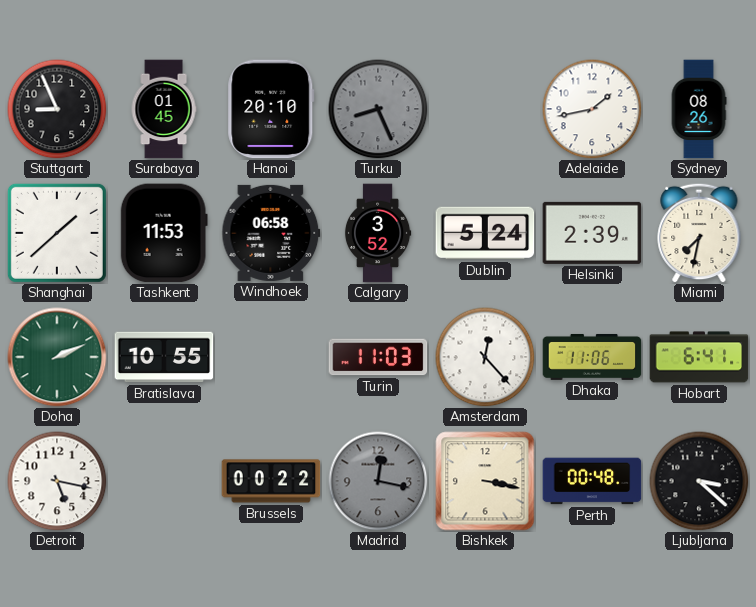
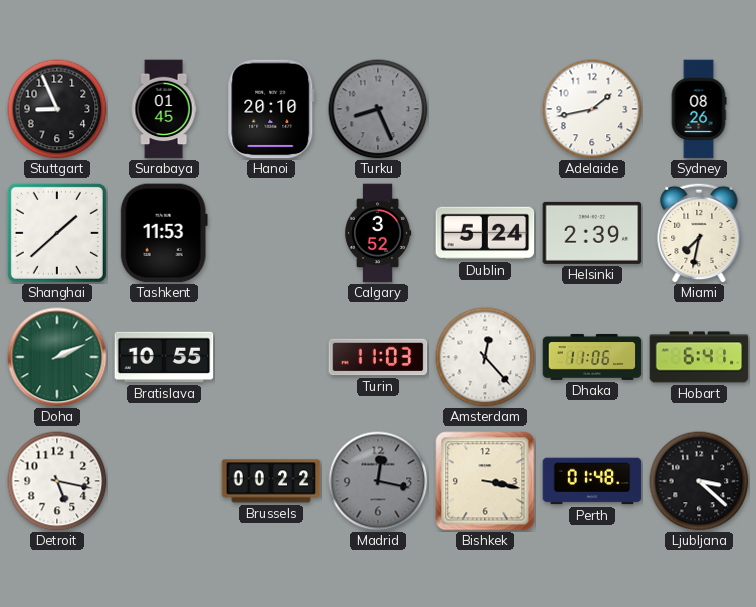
Windhoek: 06:58 -> none (271, 233)
Perth: 00:48 -> 01:48 (592, 481)
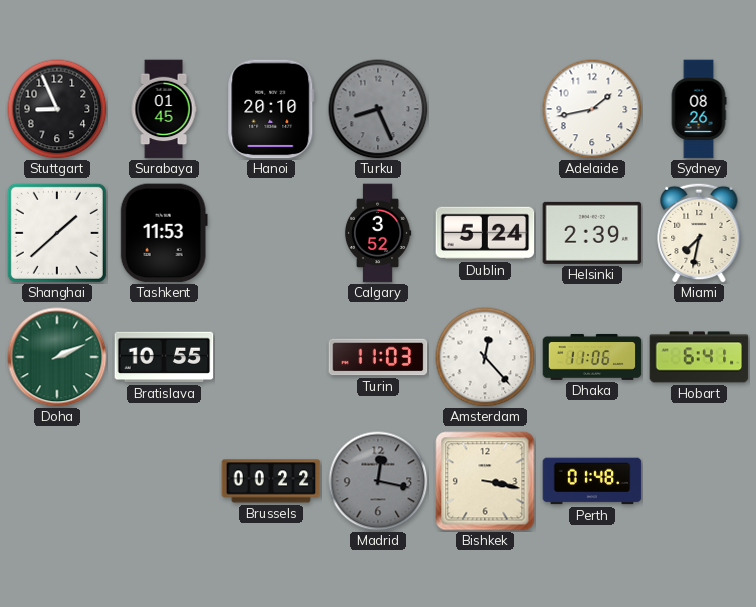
Detroit: 5:17 -> none (57, 481)
Ljubljana: 3:22 -> none (699, 481)
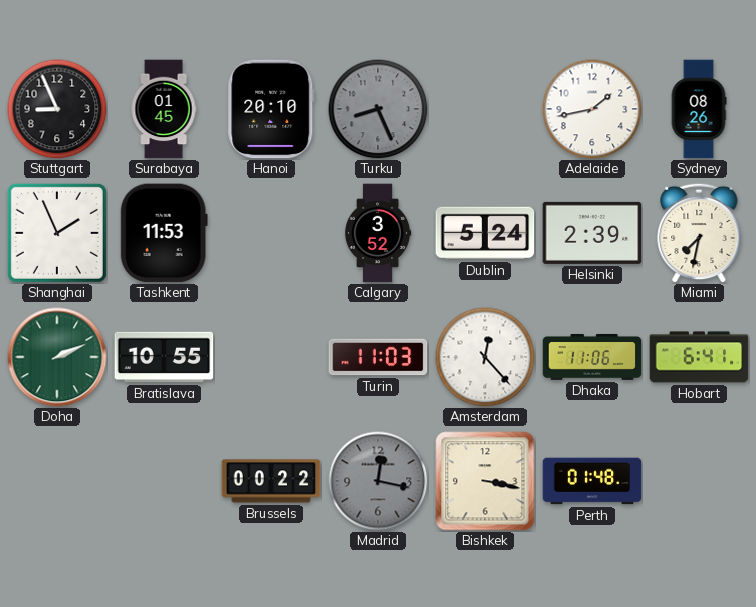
Shanghai: 1:38 -> 1:56 (57, 233)
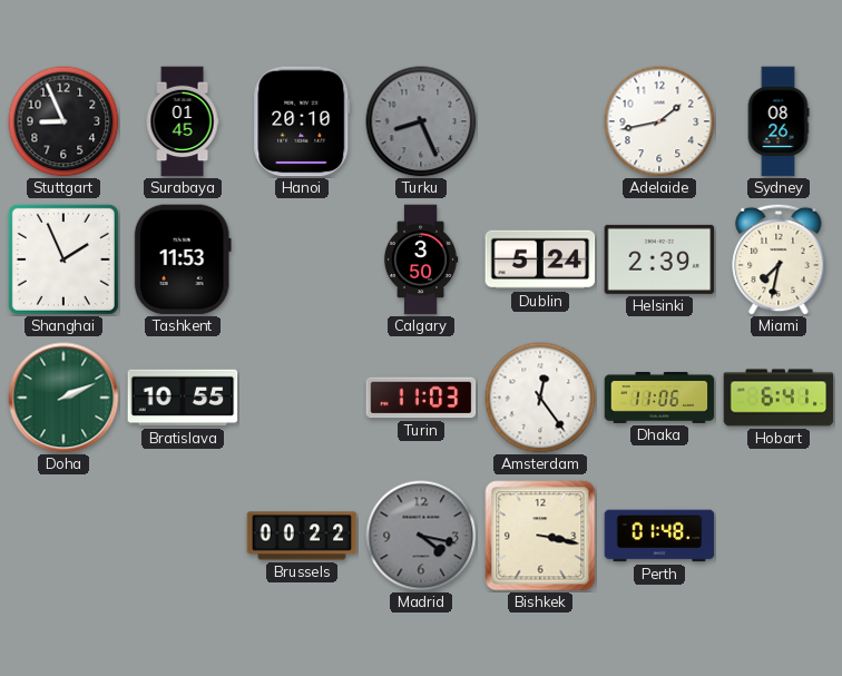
Calgary: 3:52 -> 3:50 (421, 259)
Amsterdam: 12:23 -> 12:24 (540, 398)
Madrid: 12:17 -> 4:17 (421, 536)
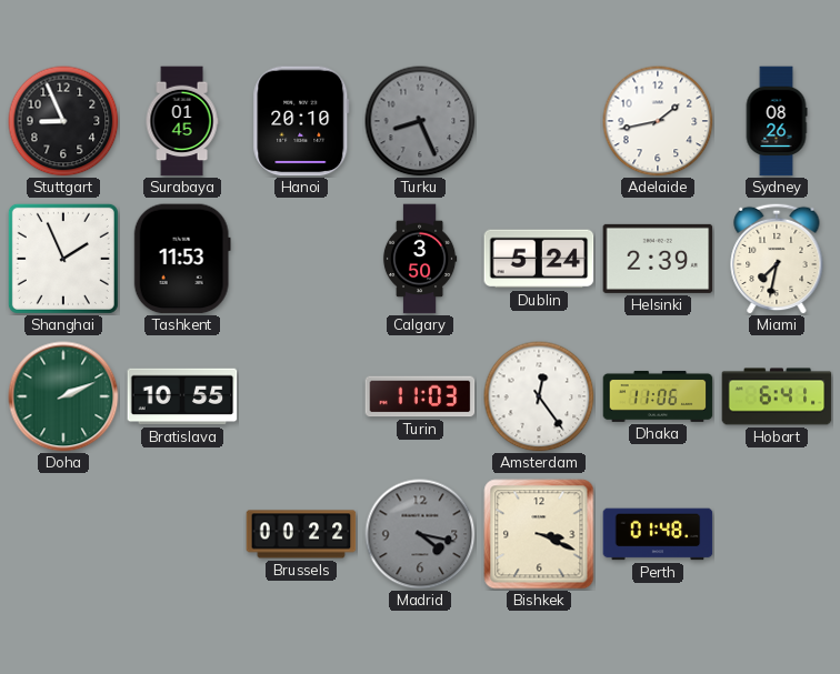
Bishkek: 3:17 -> 3:19 (539, 534)
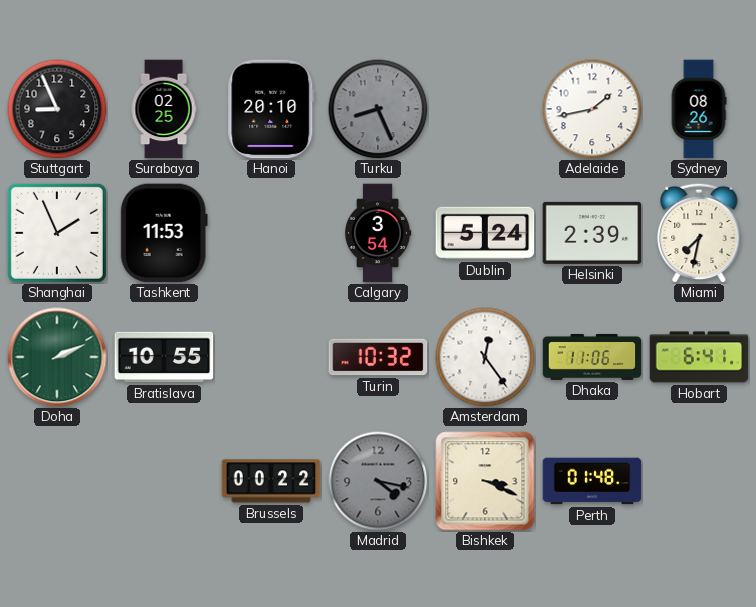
Surabaya: 01:45 -> 02:25 (164, 109)
Calgary: 3:50 -> 3:54 (378, 233)
Turin: 11:03 -> 10:32 (378, 357)
